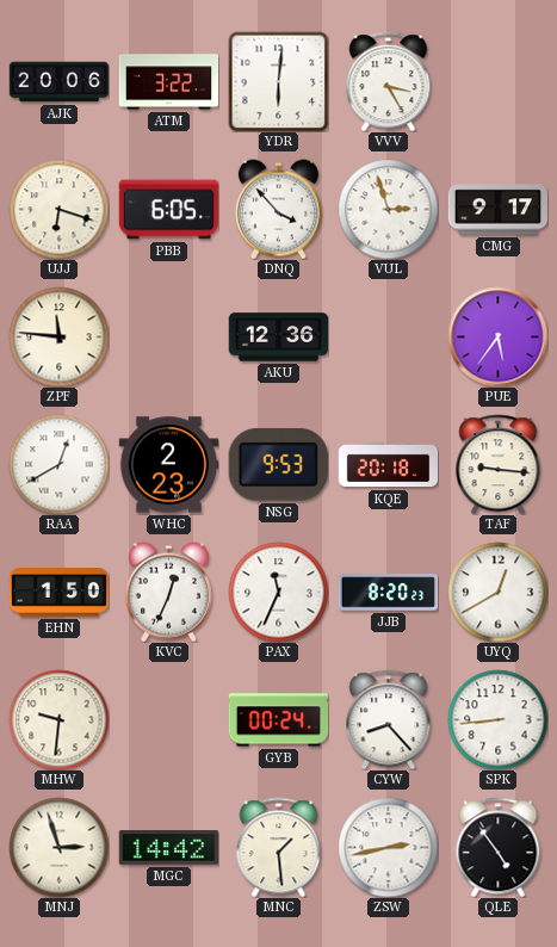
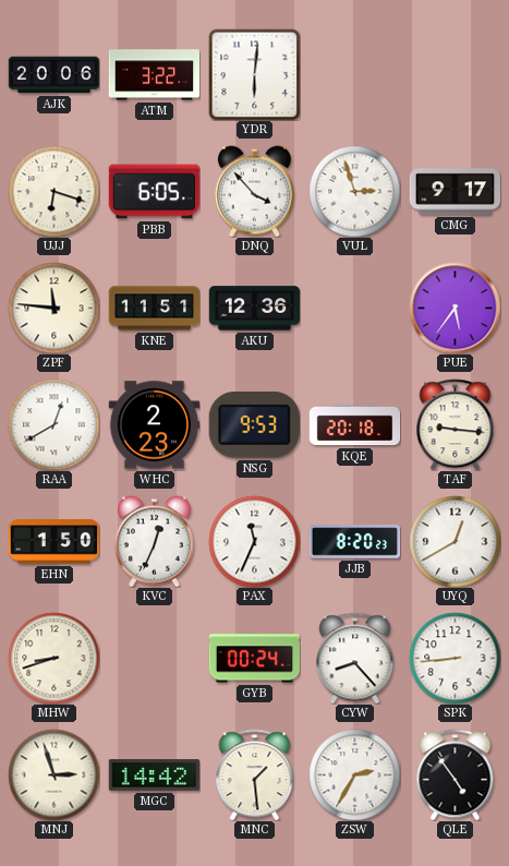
VVV: 3:25 -> none (389, 81)
KNE: none -> 11:51 (154, 309)
MHW: 9:31 -> 8:42 (53, 658)
ZSW: 2:43 -> 2:35 (354, 774)
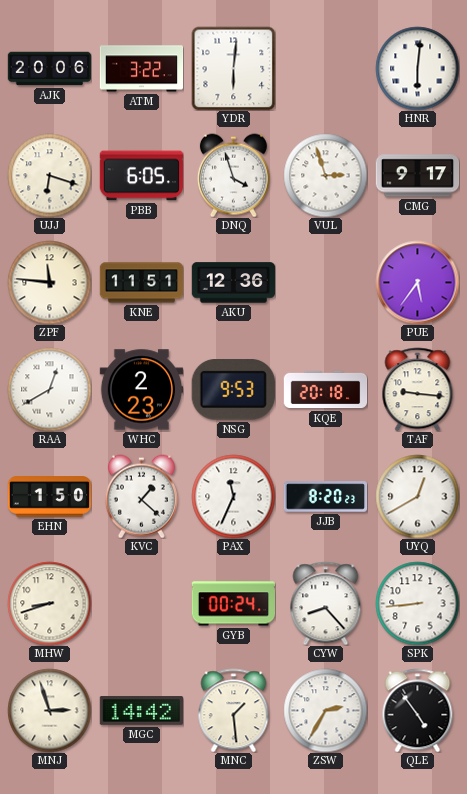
HNR: none -> 6:01 (417, 68)
DNQ: 3:53 -> 3:57 (233, 175)
KVC: 12:34 -> 1:22 (141, 496)
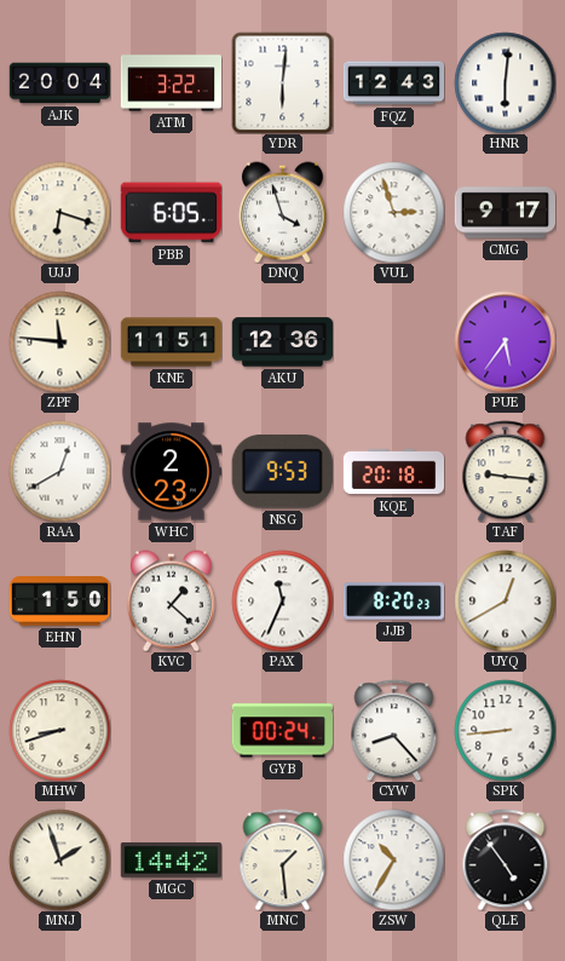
AJK: 20:06 -> 20:04 (59, 84)
FQZ: none -> 12:43 (393, 84)
MNJ: 2:57 -> 1:57 (59, 859)
ZSW: 2:35 -> 10:35 (393, 859)
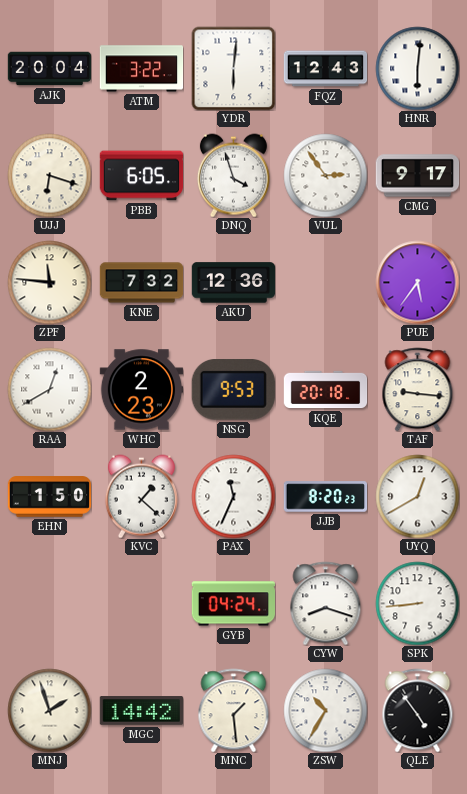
VUL: 2:57 -> 2:54 (325, 175)
KNE: 11:51 -> 7:32 (141, 283)
MHW: 8:42 -> none (59, 730)
GYB: 00:24 -> 04:24 (233, 604)
CYW: 8:23 -> 8:18 (326, 603)
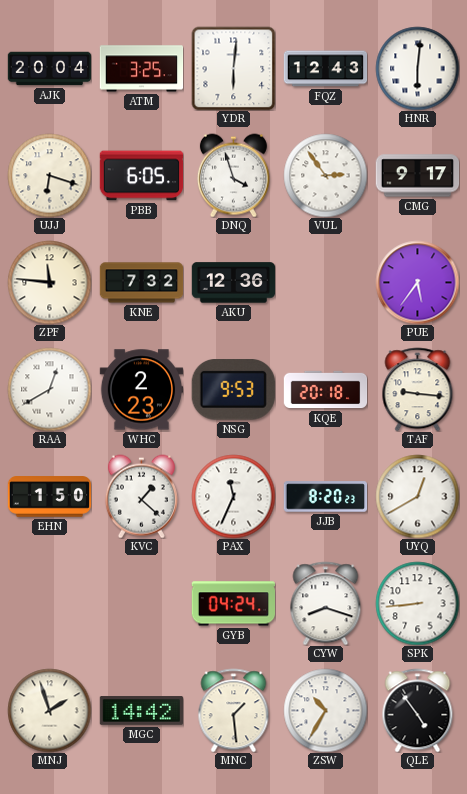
ATM: 3:22 -> 3:25 (141, 69)
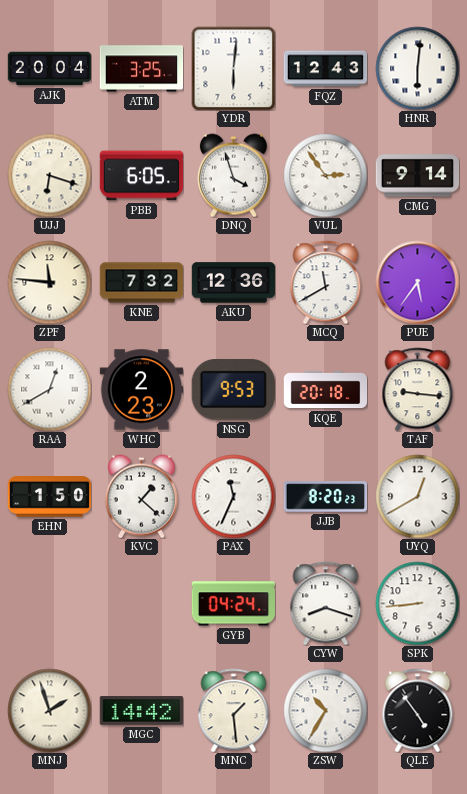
CMG: 9:17 -> 9:14 (417, 176)
MCQ: none -> 11:40 (326, 282)
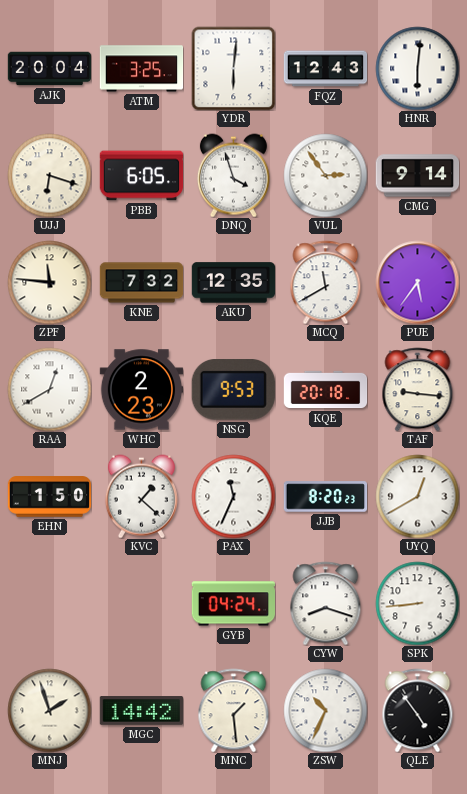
AKU: 12:36 -> 12:35 (233, 283)
ZSW: 10:35 -> 10:34 (325, 710)
